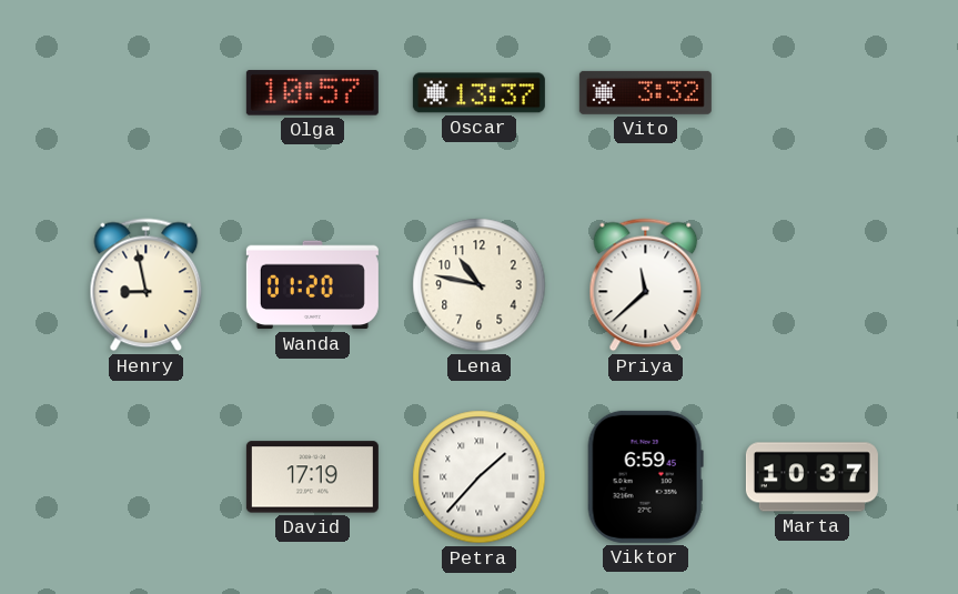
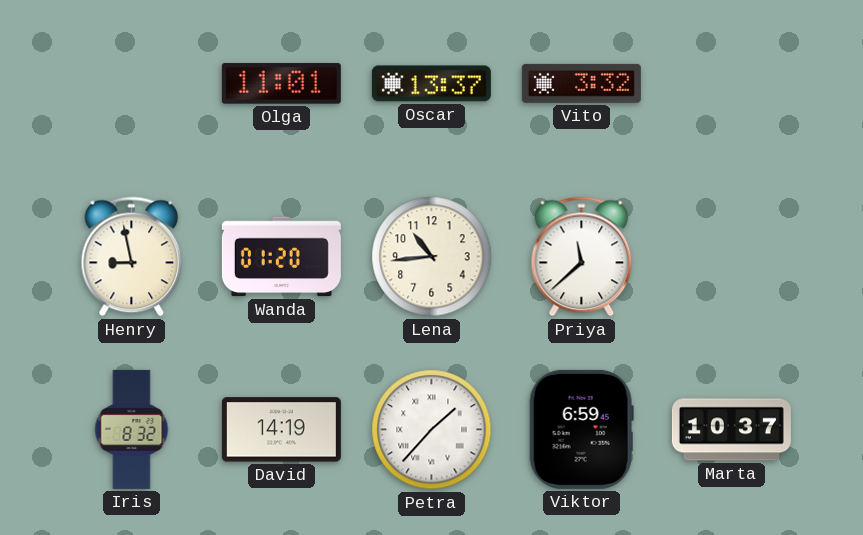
Olga: 10:57 -> 11:01 (281, 84)
Lena: 10:47 -> 10:44 (432, 257)
Iris: none -> 8:32 (132, 429)
David: 17:19 -> 14:19 (281, 430)
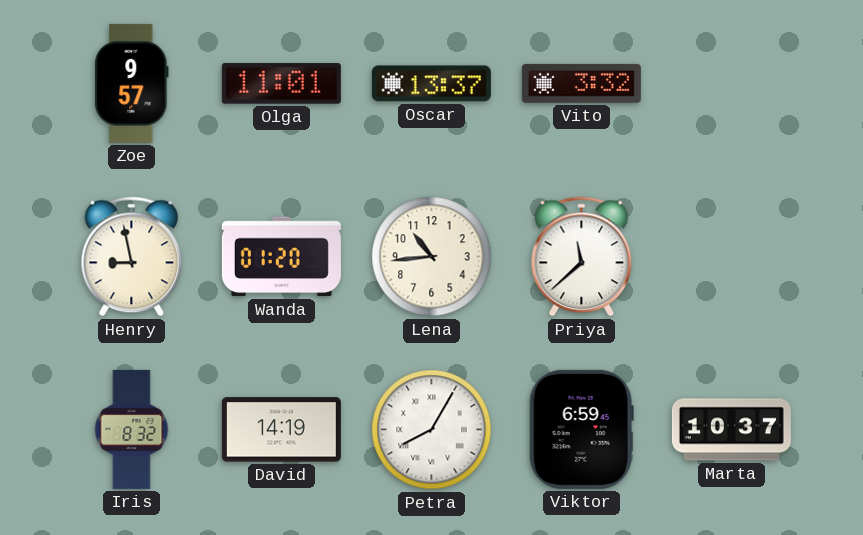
Zoe: none -> 9:57 (132, 83)
Petra: 1:37 -> 8:05 (432, 430)
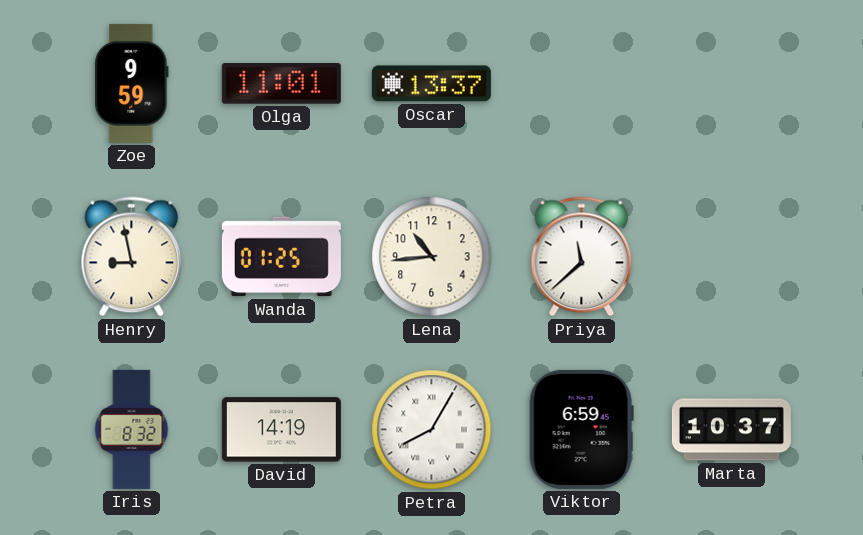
Zoe: 9:57 -> 9:59 (132, 83)
Vito: 3:32 -> none (581, 83)
Wanda: 01:20 -> 01:25 (281, 257)
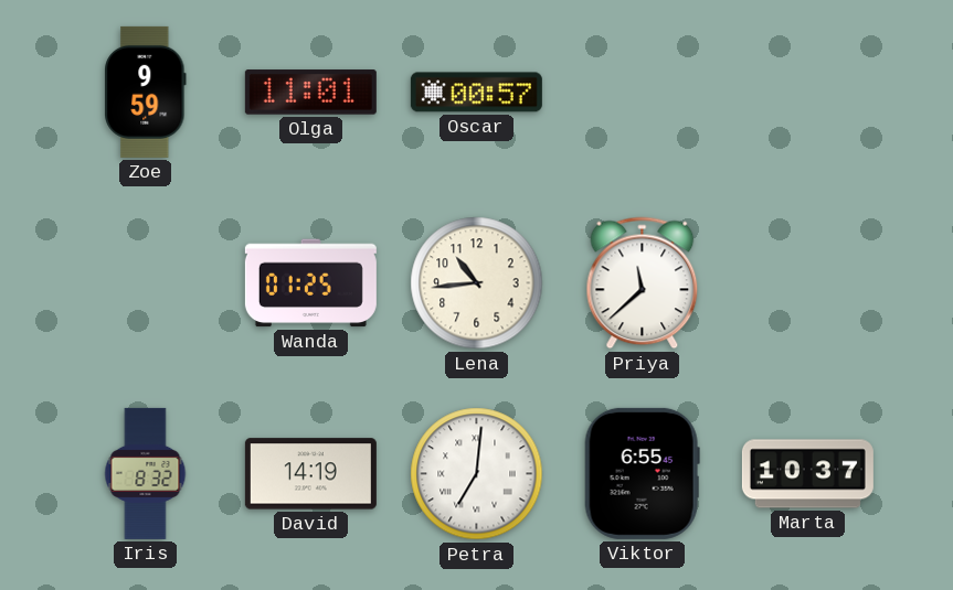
Oscar: 13:37 -> 00:57 (476, 93)
Henry: 8:58 -> none (132, 257)
Petra: 8:05 -> 7:01 (477, 474)
Viktor: 6:59 -> 6:55 (642, 473)
